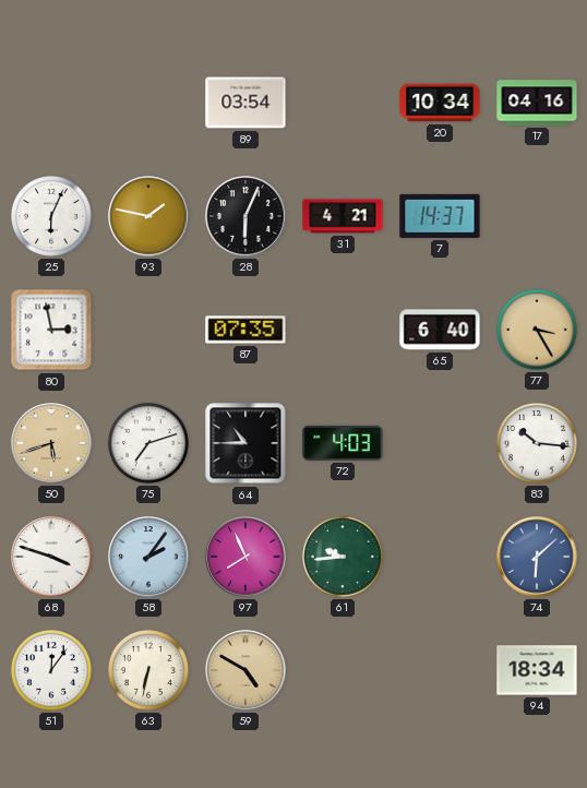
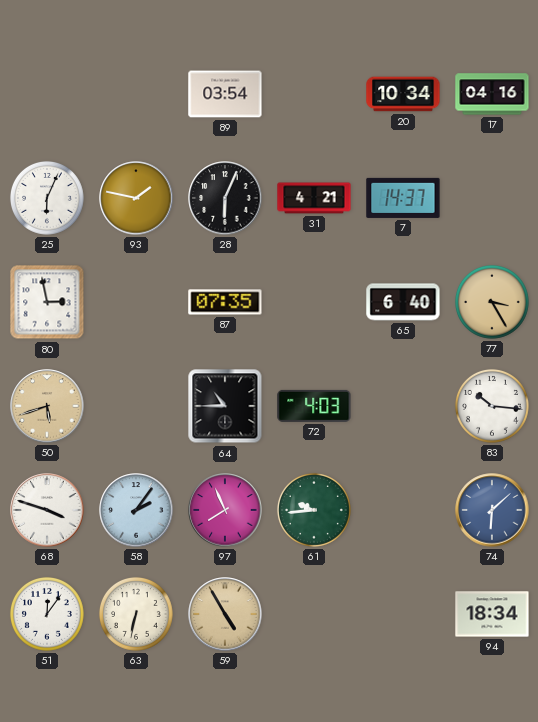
75: 7:12 -> none (148, 443)
59: 4:50 -> 4:55 (225, 614)
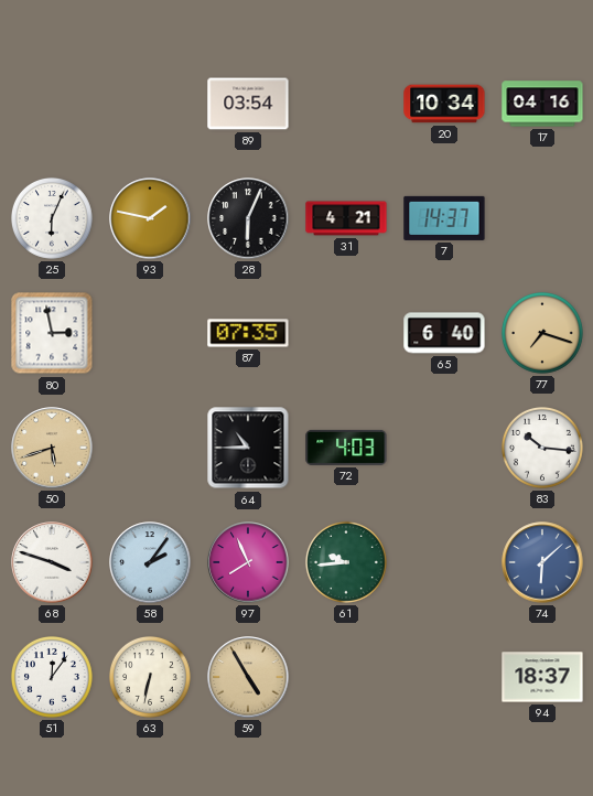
77: 3:25 -> 7:18 (542, 333)
94: 18:34 -> 18:37 (542, 677)
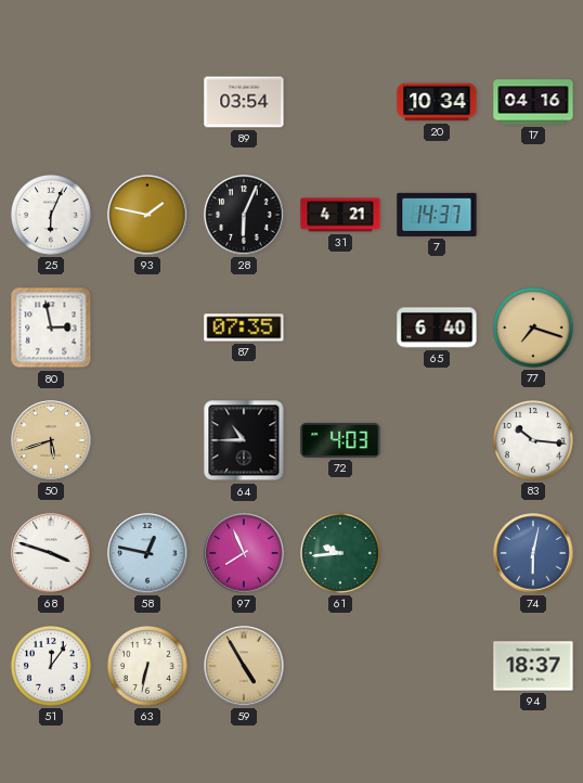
58: 2:06 -> 12:47 (147, 553)
74: 6:08 -> 6:02 (533, 553)
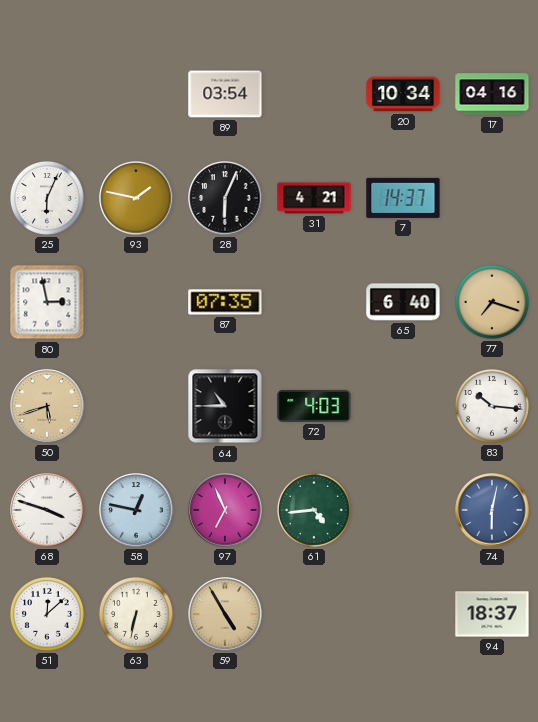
97: 7:56 -> 6:56 (225, 510)
61: 9:44 -> 4:44 (314, 510)
51: 12:06 -> 12:08 (47, 614)
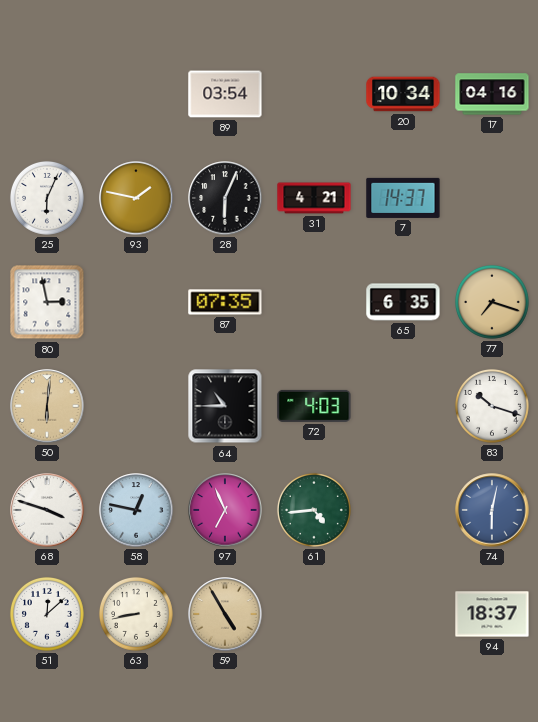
65: 6:40 -> 6:35 (403, 302)
50: 5:42 -> 6:01 (47, 406)
83: 10:16 -> 10:18 (492, 406)
63: 6:32 -> 8:43 (136, 614)
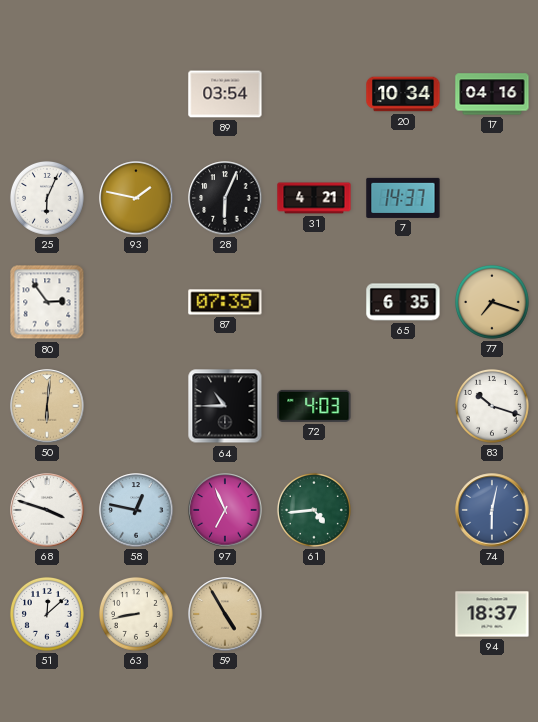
80: 2:58 -> 2:54 (47, 302)
